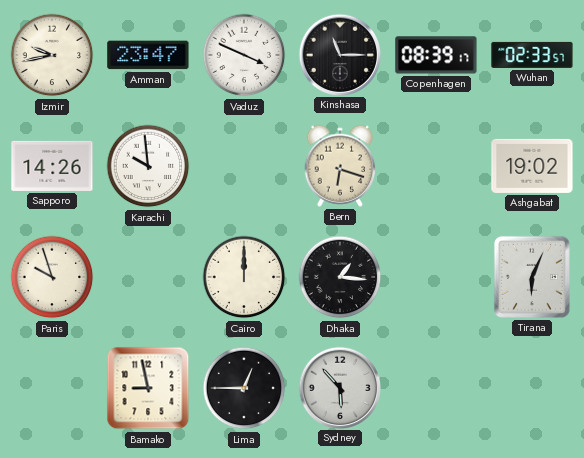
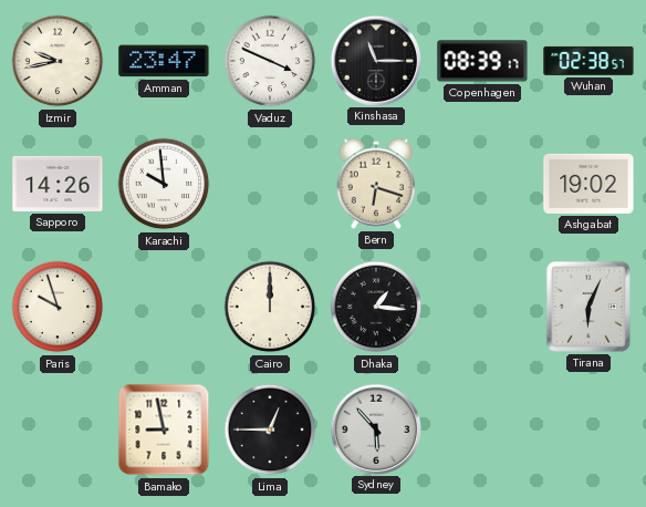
Wuhan: 02:33 -> 02:38 (588, 61)
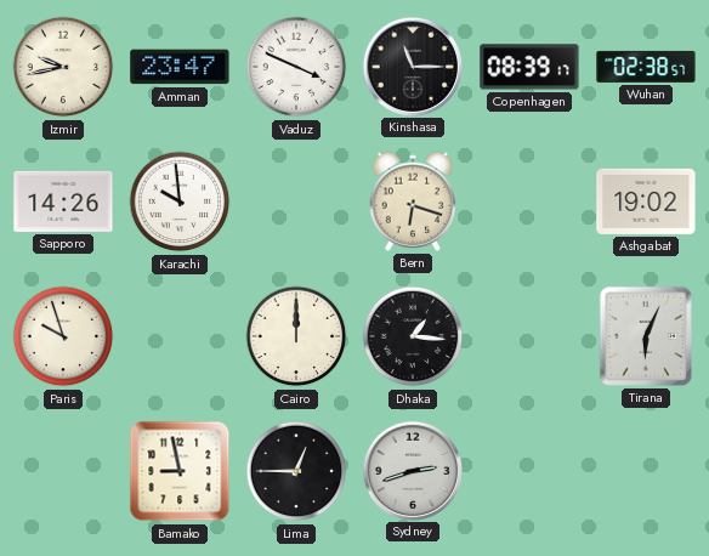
Sydney: 5:53 -> 2:42 (412, 470)
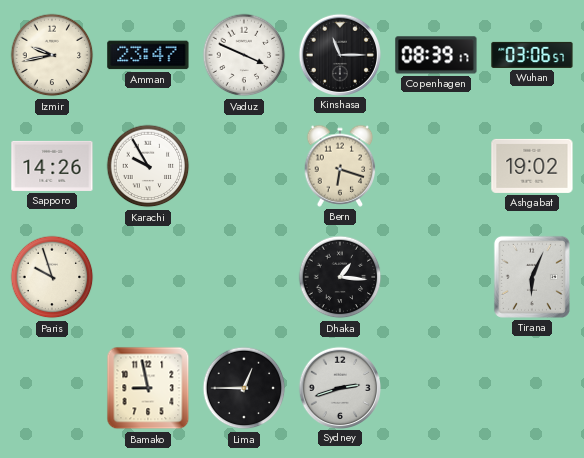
Wuhan: 02:38 -> 03:06 (532, 55)
Karachi: 9:59 -> 9:55 (148, 166)
Cairo: 12:00 -> none (296, 336)
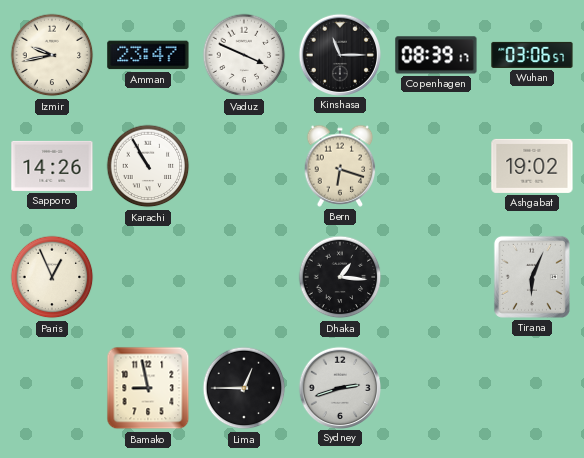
Karachi: 9:55 -> 10:55 (148, 166)
Paris: 9:57 -> 12:56 (52, 277)
